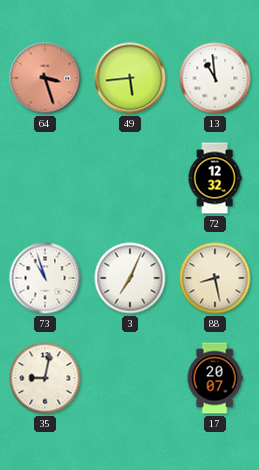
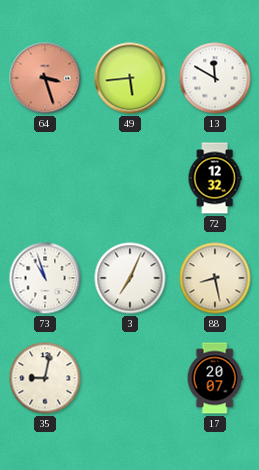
13: 10:59 -> 11:50 (215, 78)
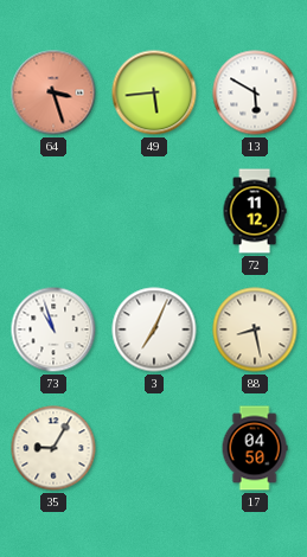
13: 11:50 -> 5:50 (255, 92)
72: 12:32 -> 11:12 (255, 211)
35: 9:02 -> 9:05 (53, 448)
17: 20:07 -> 04:50 (255, 448)
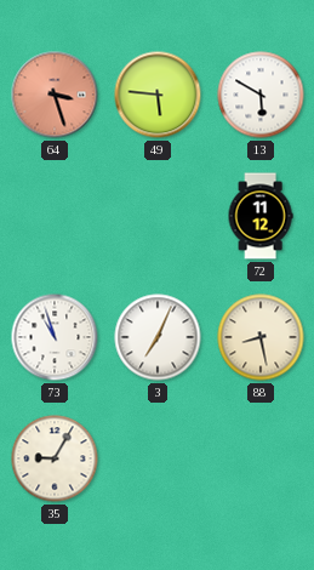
49: 5:44 -> 5:46 (158, 95)
17: 04:50 -> none (255, 448)
